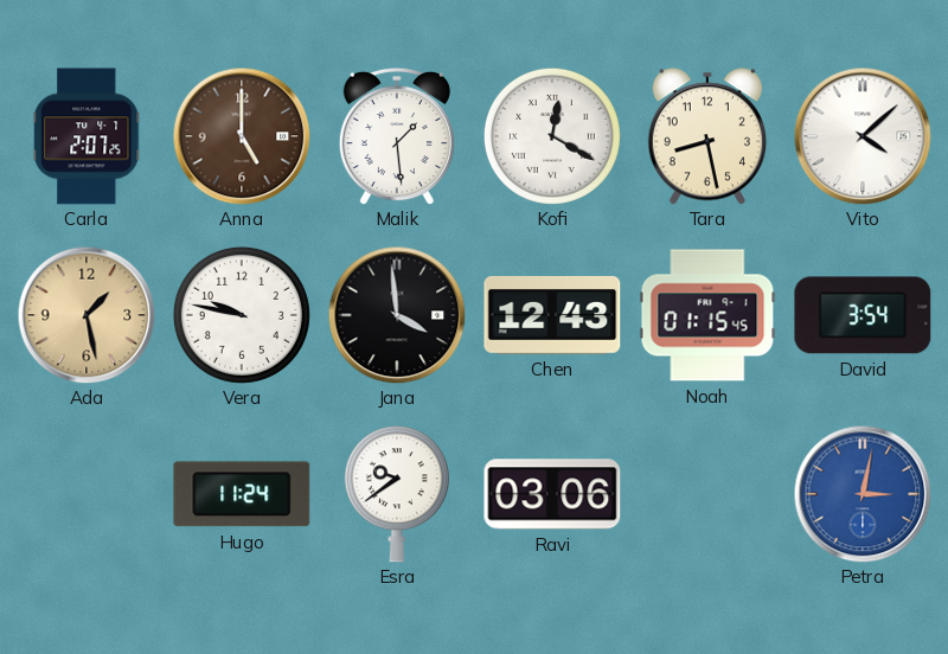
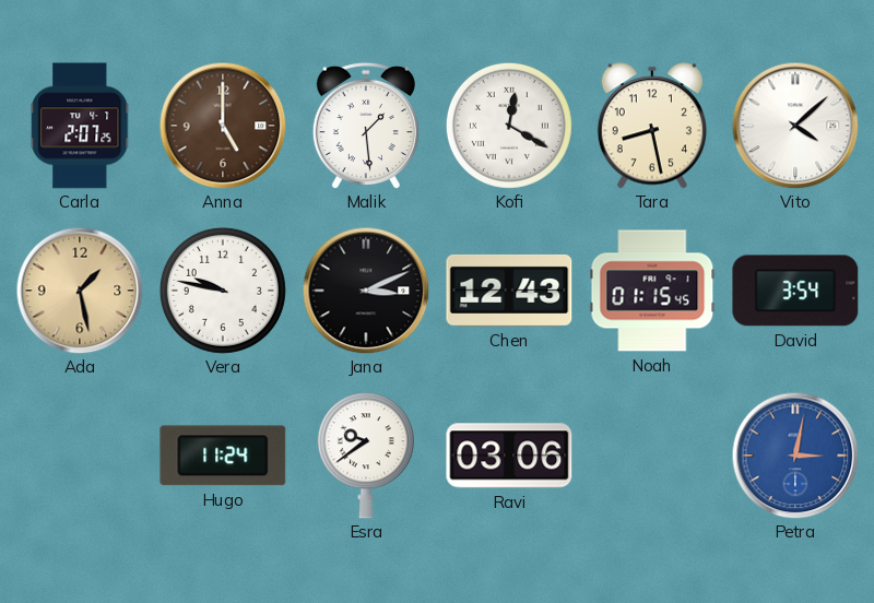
Jana: 3:59 -> 3:11 (366, 291)
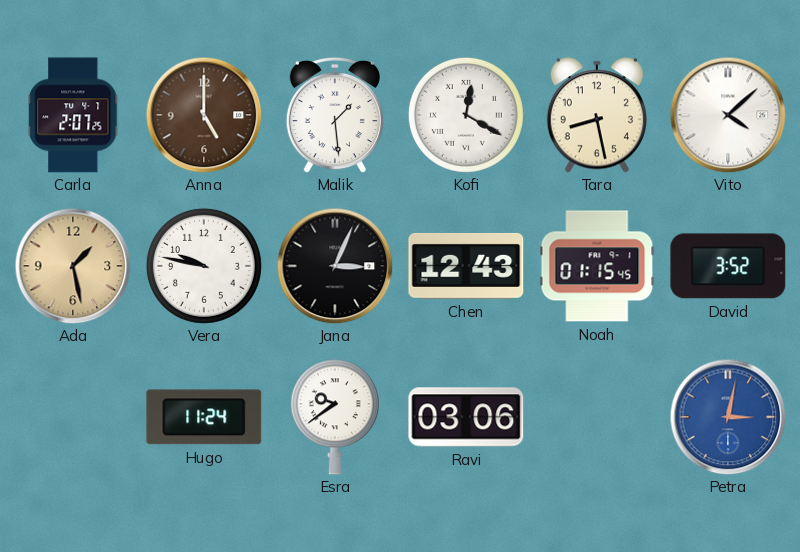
Jana: 3:11 -> 3:04 (335, 266)
David: 3:54 -> 3:52 (728, 266)
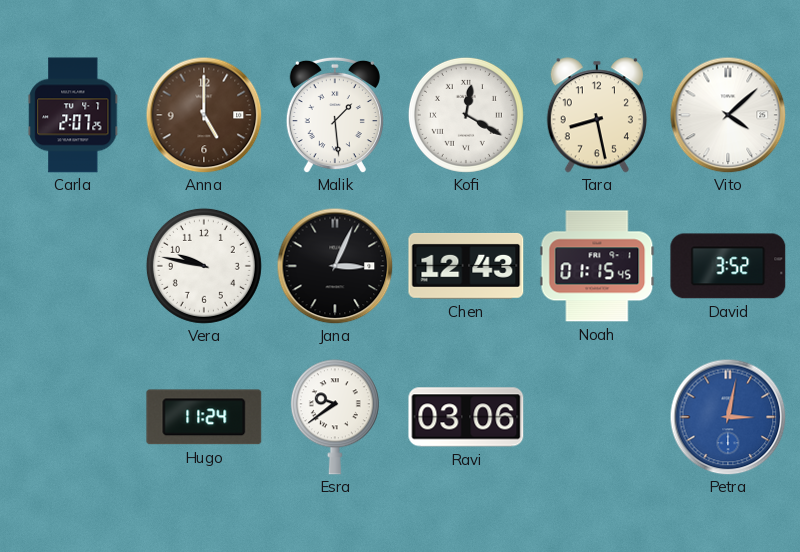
Ada: 1:28 -> none (73, 266)
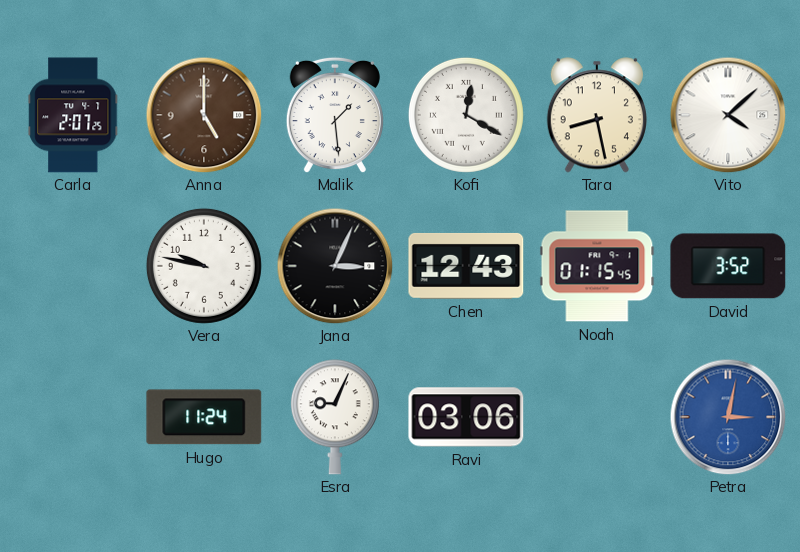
Esra: 9:39 -> 9:04 (335, 417)
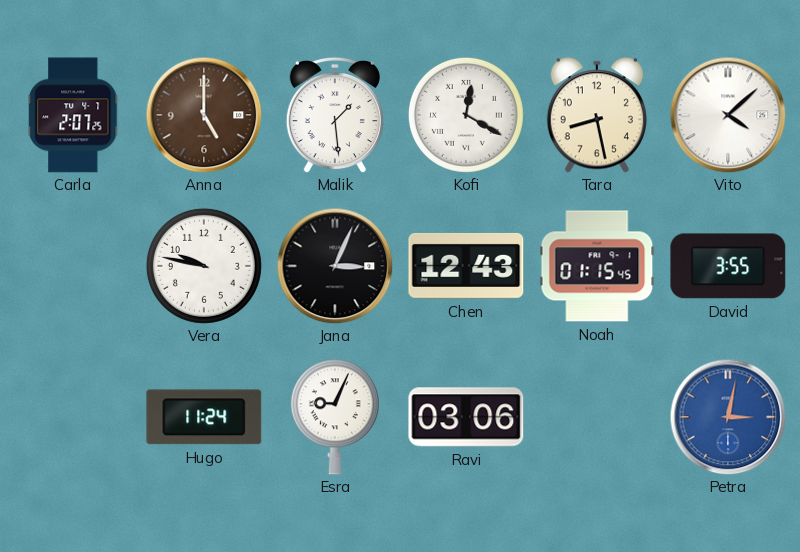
David: 3:52 -> 3:55 (728, 266)
